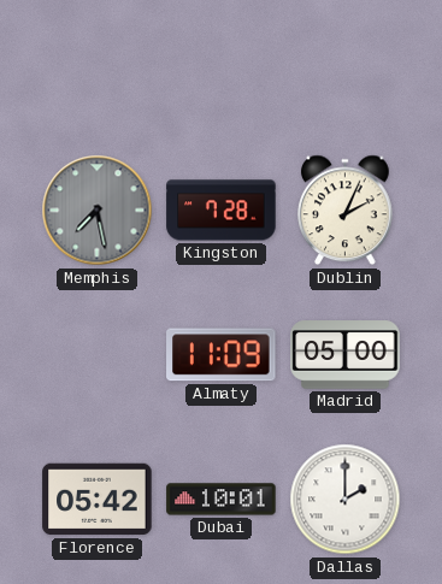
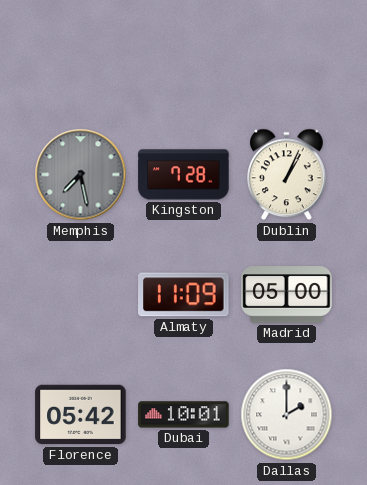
Dublin: 2:04 -> 1:04 (287, 175)
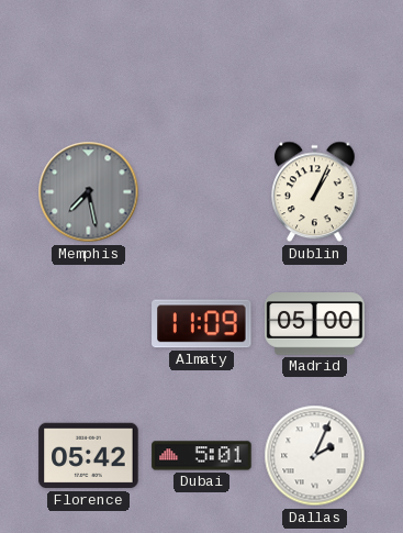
Kingston: 7:28 -> none (184, 175)
Dubai: 10:01 -> 5:01 (202, 456)
Dallas: 2:00 -> 2:04 (315, 456)
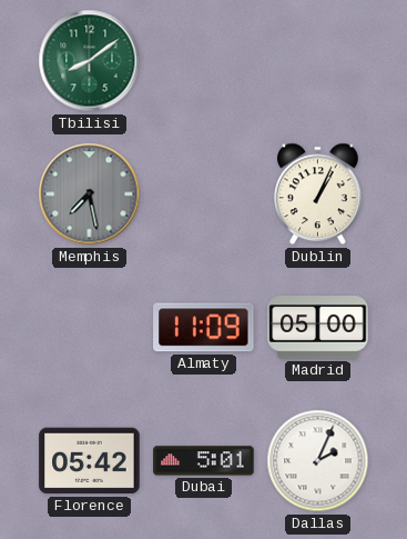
Tbilisi: none -> 8:09 (90, 61)
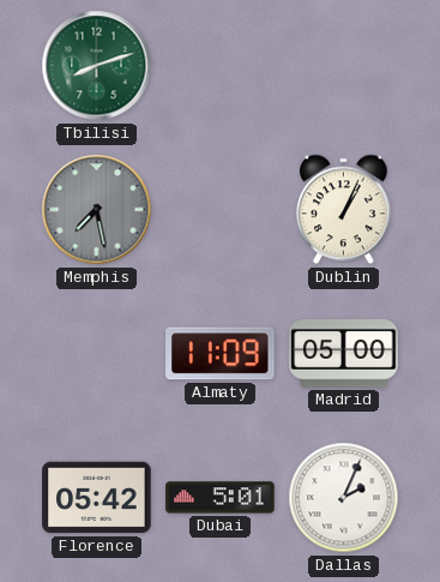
Tbilisi: 8:09 -> 8:12 (97, 66)
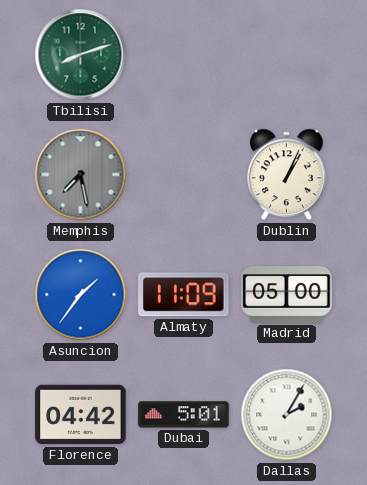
Asuncion: none -> 1:36 (81, 295)
Florence: 05:42 -> 04:42 (81, 415)
Dallas: 2:04 -> 2:05 (287, 415)
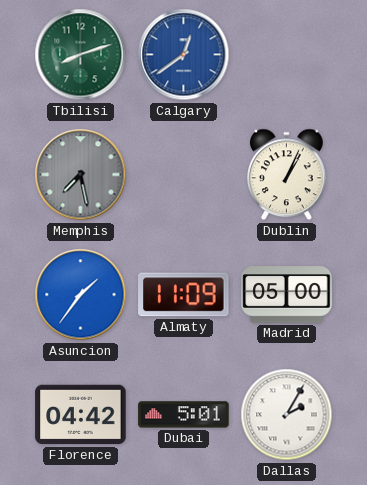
Calgary: none -> 12:39 (184, 55)
